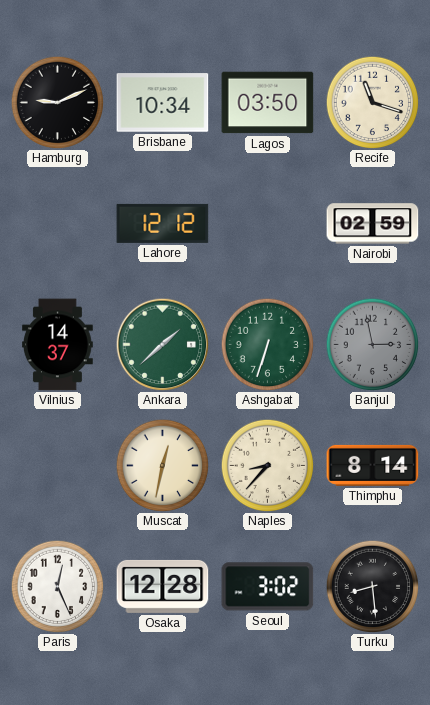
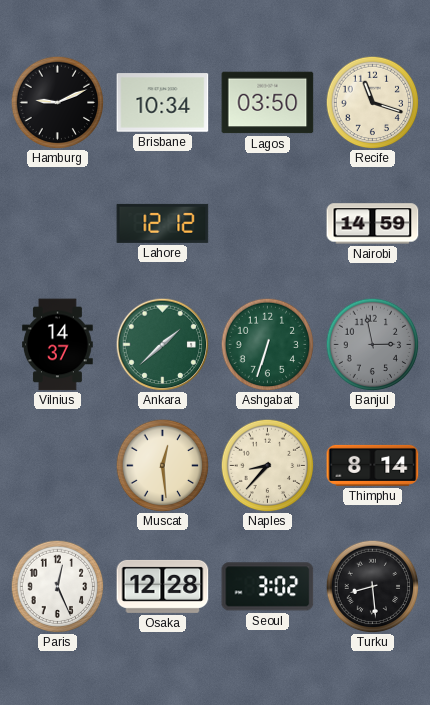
Nairobi: 02:59 -> 14:59 (373, 224)
Muscat: 12:32 -> 12:29 (162, 465)
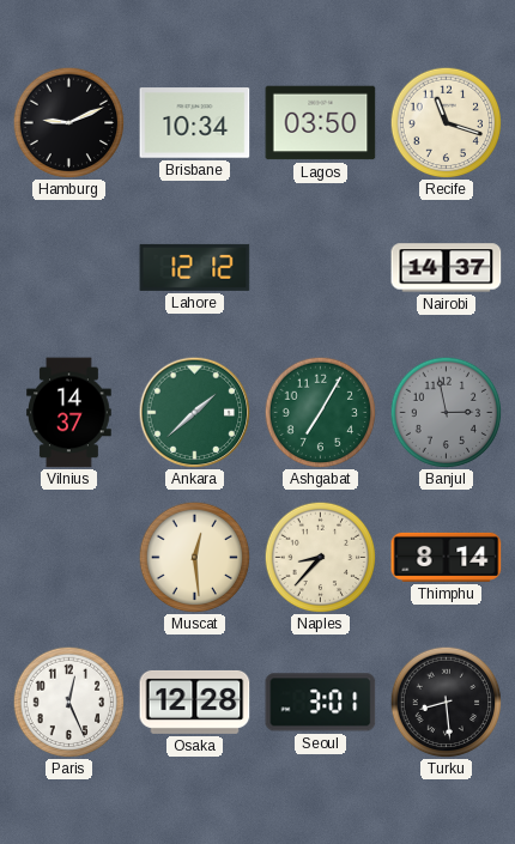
Nairobi: 14:59 -> 14:37 (447, 268)
Ashgabat: 6:33 -> 7:05 (320, 412)
Seoul: 3:02 -> 3:01 (321, 703)
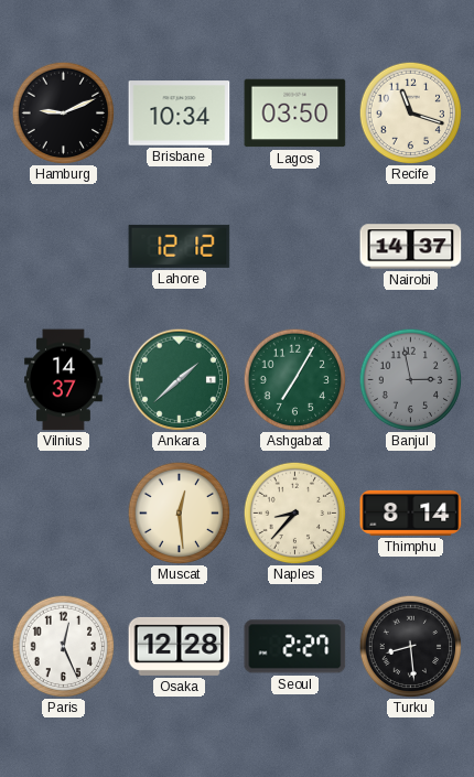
Seoul: 3:01 -> 2:27 (295, 647)
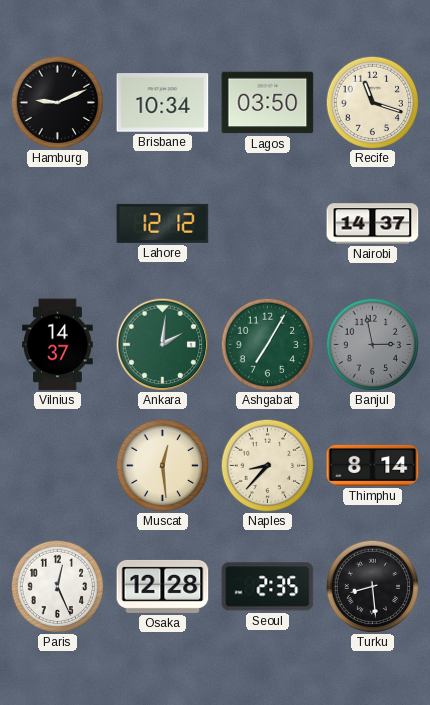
Ankara: 1:38 -> 2:01 (162, 344)
Seoul: 2:27 -> 2:35 (268, 587)
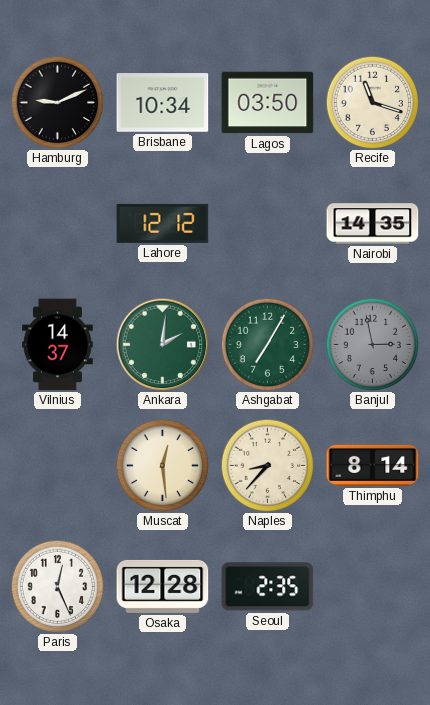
Nairobi: 14:37 -> 14:35 (373, 224)
Turku: 8:29 -> none (372, 586)
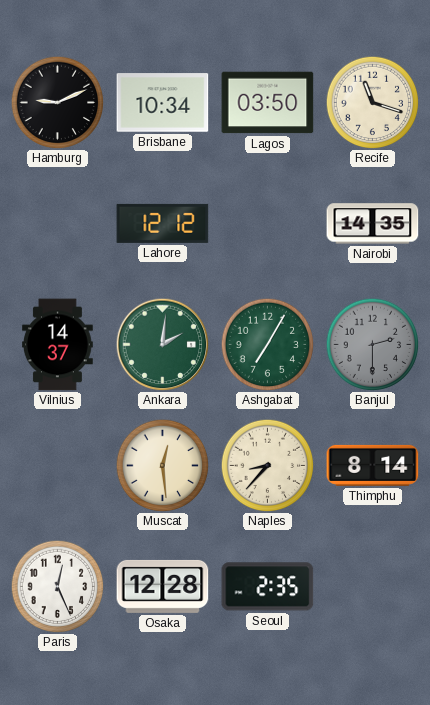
Banjul: 2:58 -> 2:30 (372, 344)
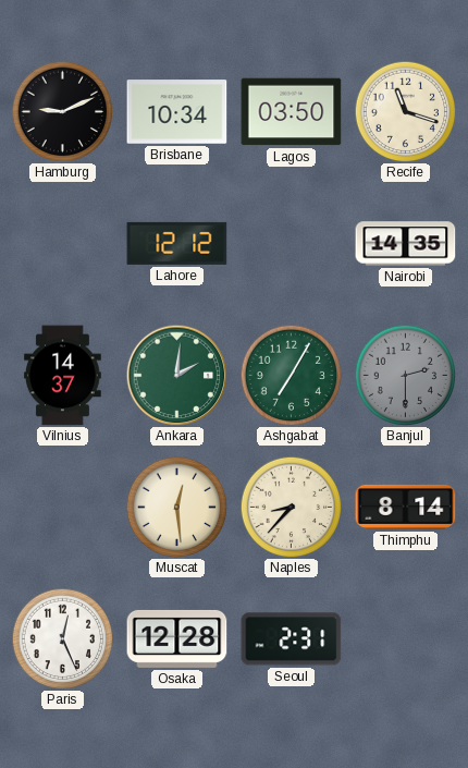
Seoul: 2:35 -> 2:31 (292, 639)
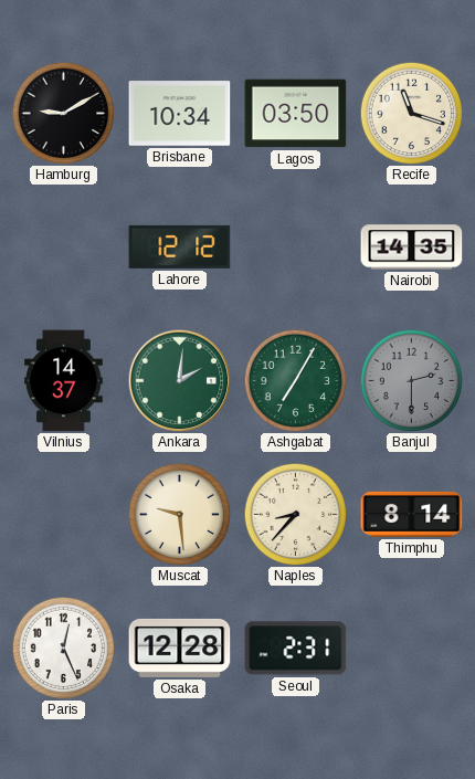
Hamburg: 9:11 -> 9:10 (63, 113)
Muscat: 12:29 -> 9:29 (179, 514)
